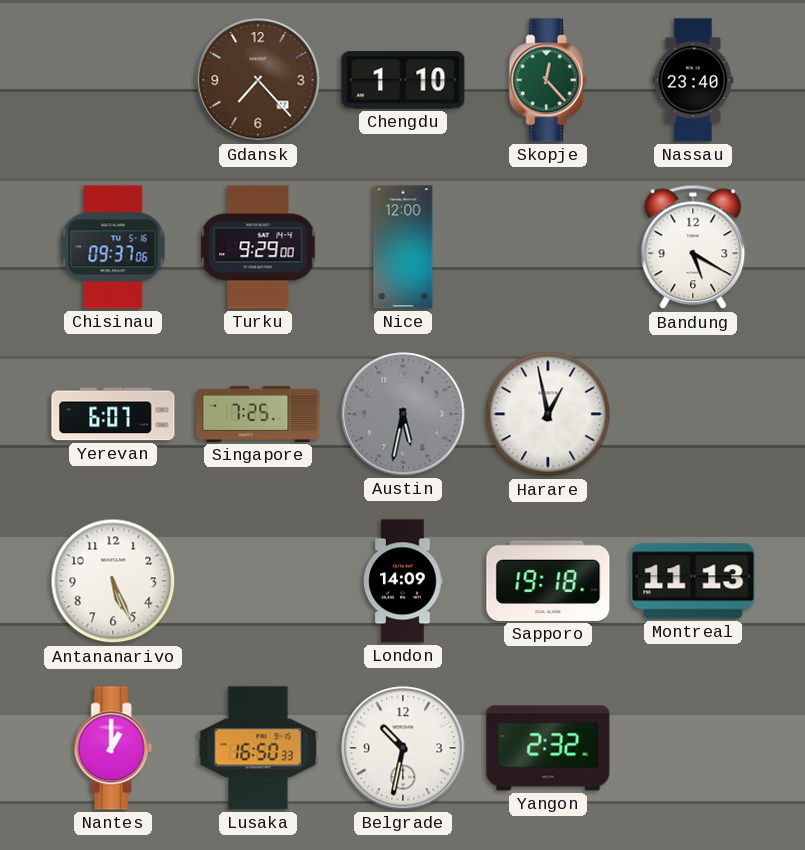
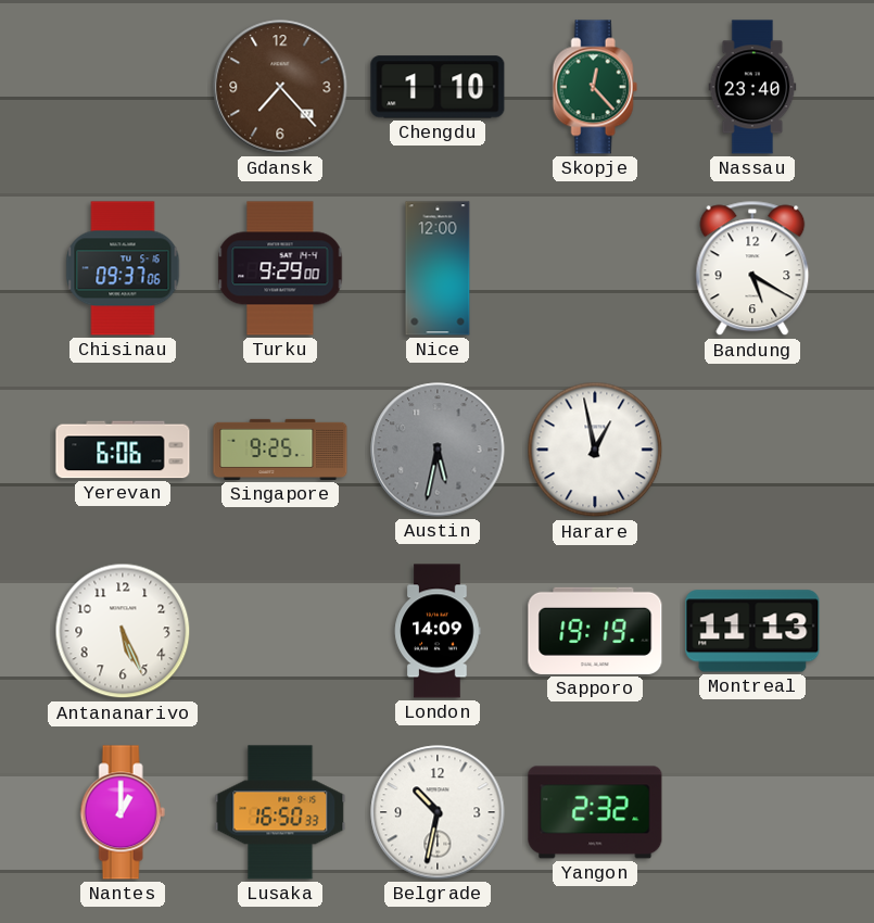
Yerevan: 6:07 -> 6:06 (123, 450)
Singapore: 7:25 -> 9:25 (280, 450)
Sapporo: 19:18 -> 19:19 (595, 631)
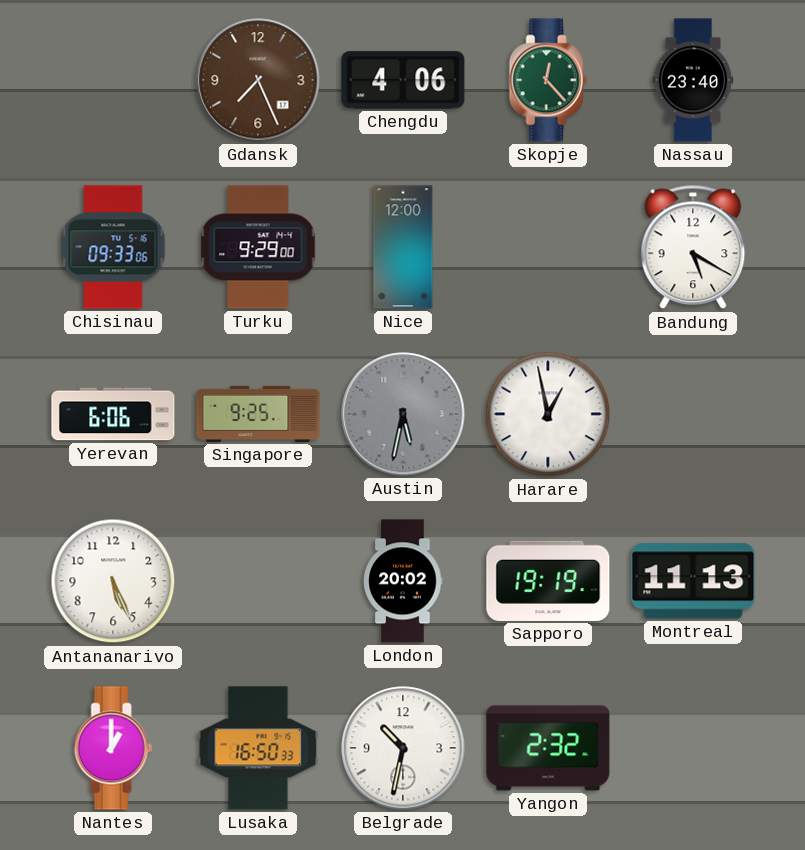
Gdansk: 7:23 -> 7:26 (258, 80)
Chengdu: 1:10 -> 4:06 (403, 80)
Chisinau: 09:37 -> 09:33 (113, 247)
London: 14:09 -> 20:02 (403, 581)
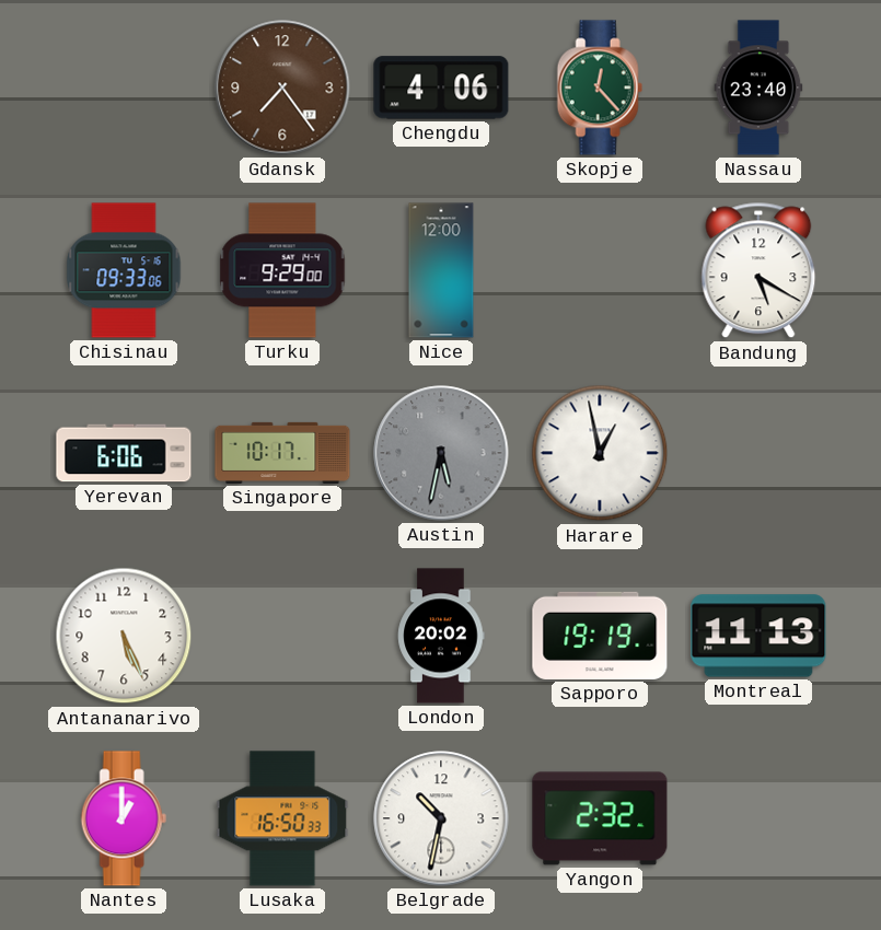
Gdansk: 7:26 -> 7:24 (282, 88)
Singapore: 9:25 -> 10:17 (282, 453)
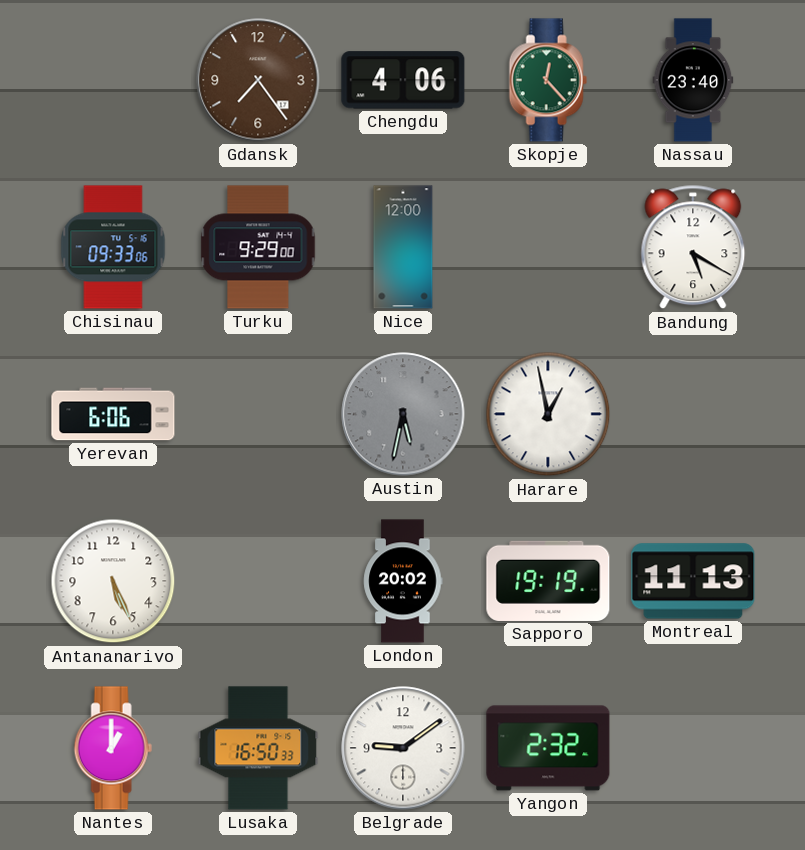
Singapore: 10:17 -> none (282, 453)
Belgrade: 10:32 -> 9:09 (403, 748)
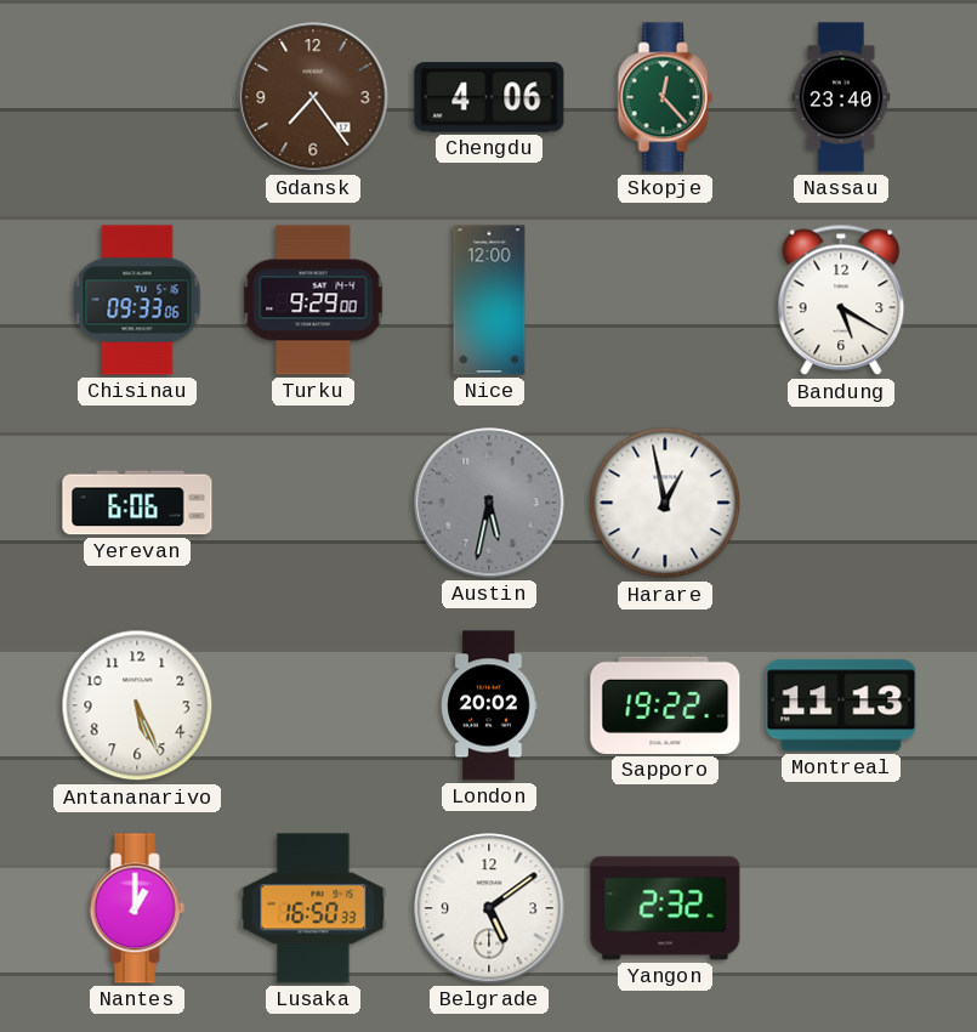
Sapporo: 19:19 -> 19:22 (665, 705)
Belgrade: 9:09 -> 5:09 (489, 908)
